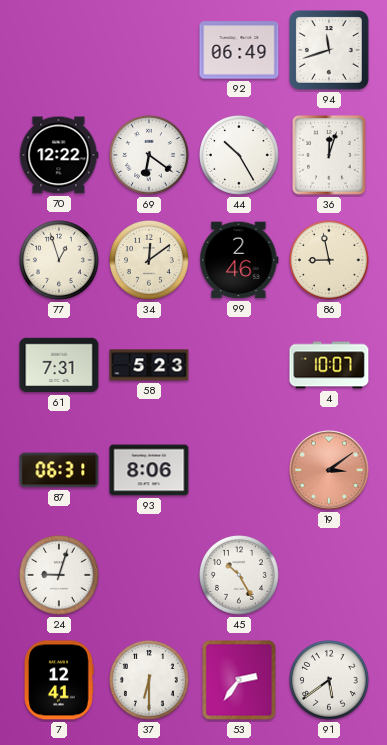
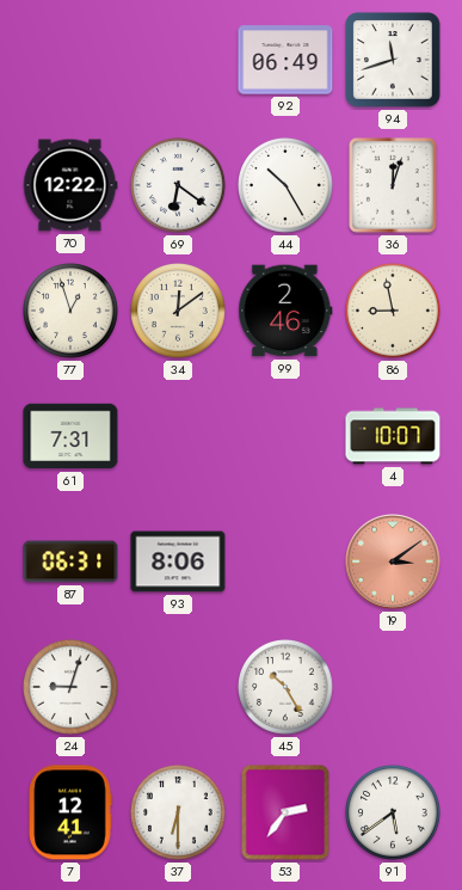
58: 5:23 -> none (149, 365)
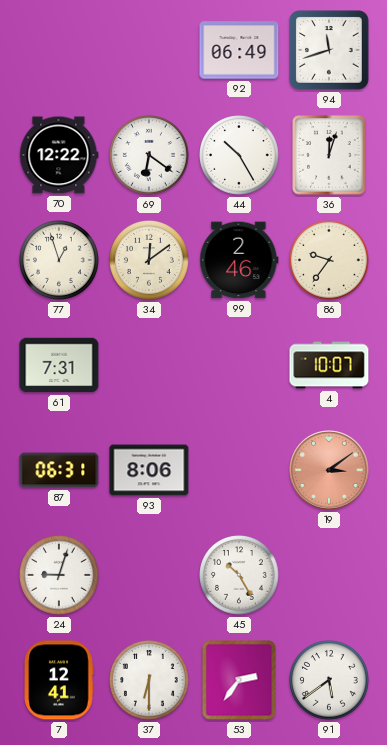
86: 8:58 -> 9:36 (330, 261)
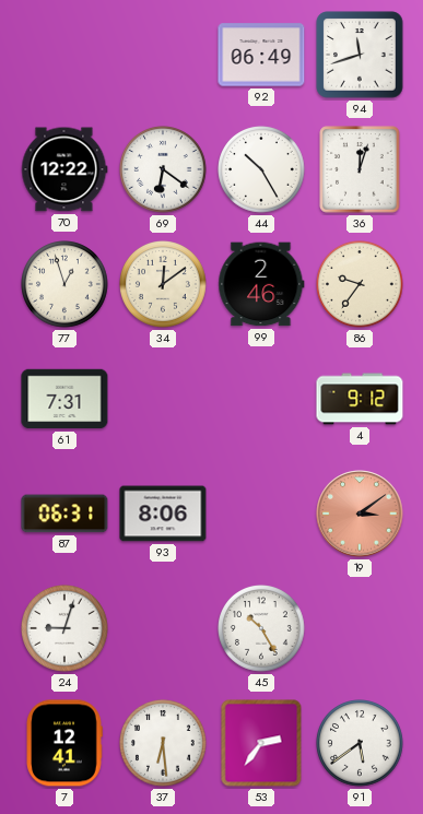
4: 10:07 -> 9:12 (360, 399)
37: 6:30 -> 6:29 (164, 744)
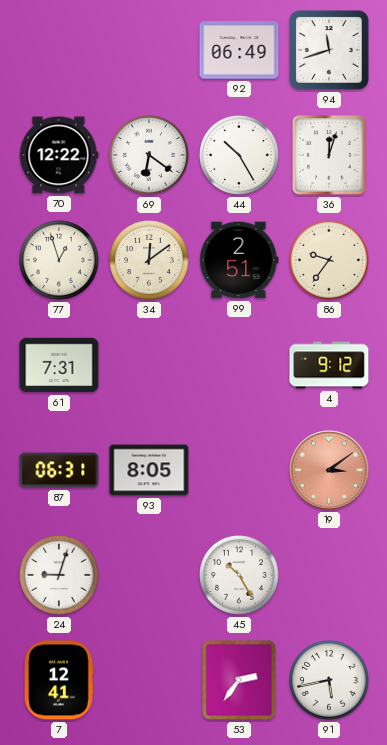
99: 2:46 -> 2:51 (239, 260)
93: 8:06 -> 8:05 (149, 470)
37: 6:29 -> none (164, 744)
91: 5:39 -> 5:43 (330, 681)
